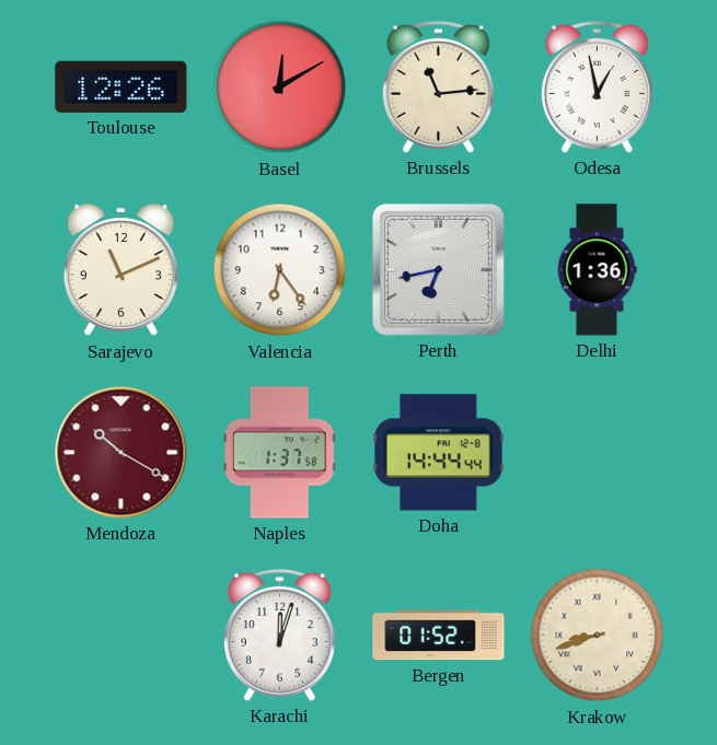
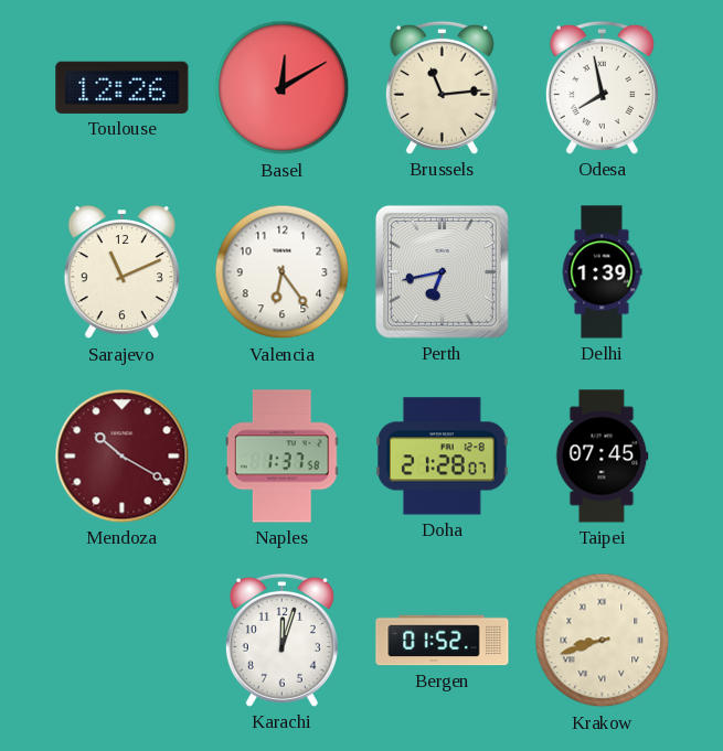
Odesa: 12:58 -> 7:58 (602, 87)
Delhi: 1:36 -> 1:39 (602, 272)
Doha: 14:44 -> 21:28 (443, 457)
Taipei: none -> 07:45 (603, 457)
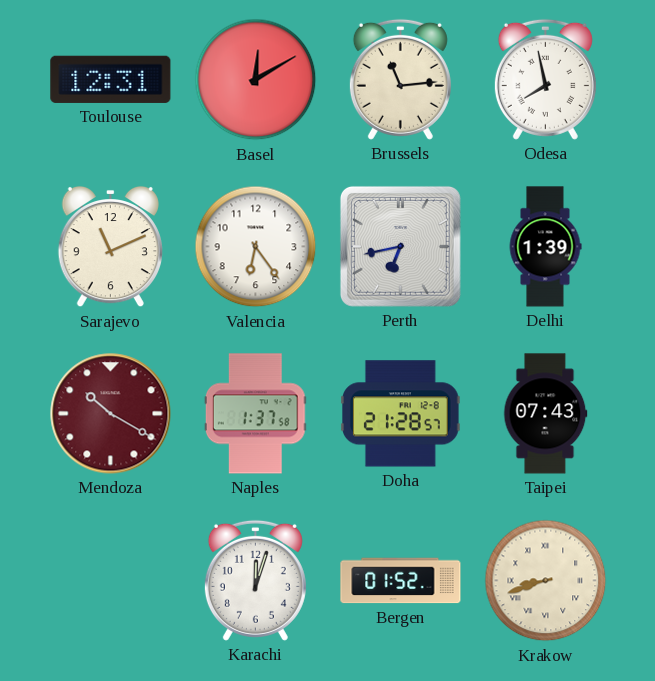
Toulouse: 12:26 -> 12:31 (111, 79)
Doha: 21:28:07 -> 21:28:57 (401, 414)
Taipei: 07:45 -> 07:43 (546, 414)
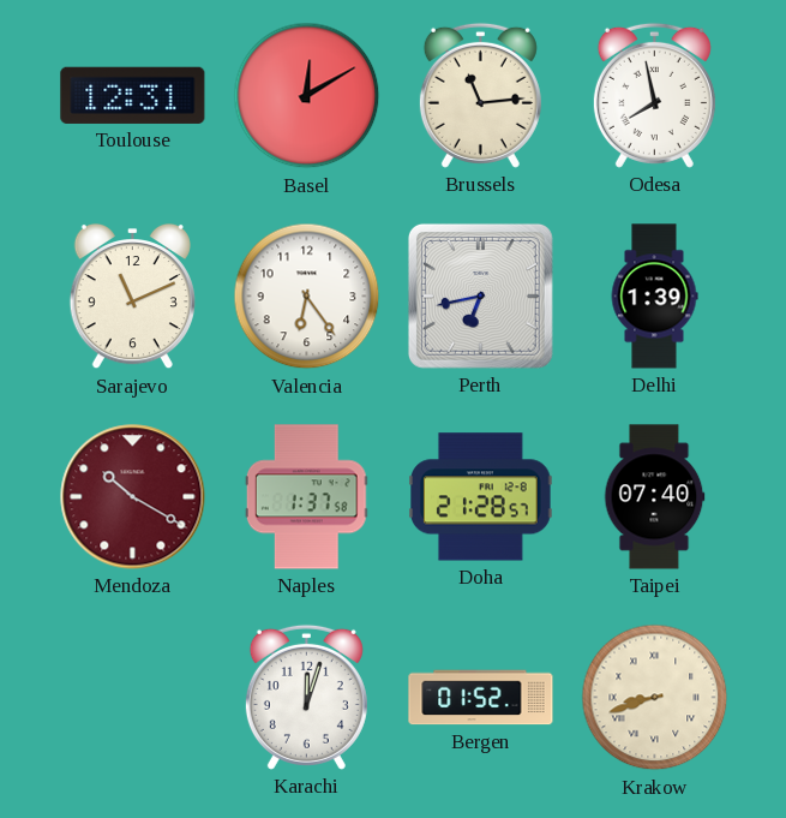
Taipei: 07:43 -> 07:40 (655, 497)
